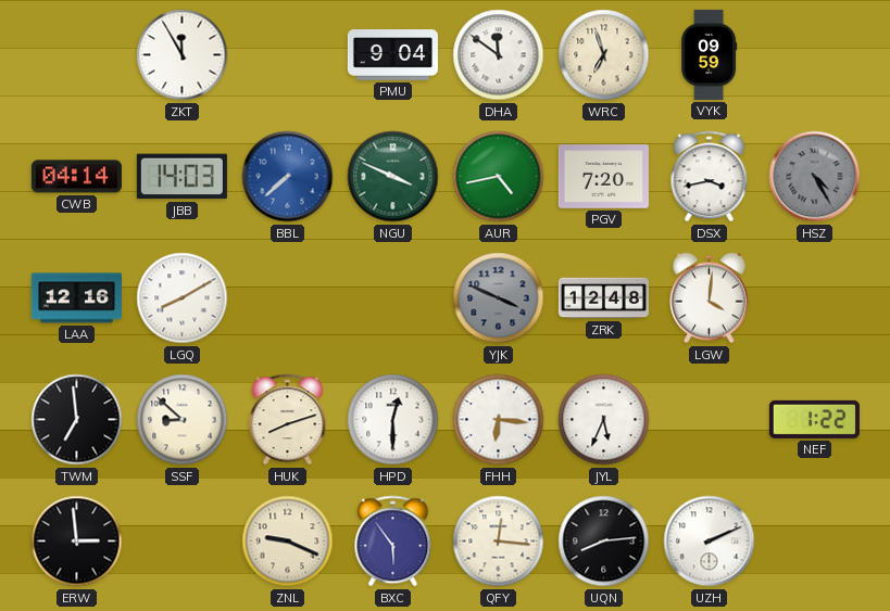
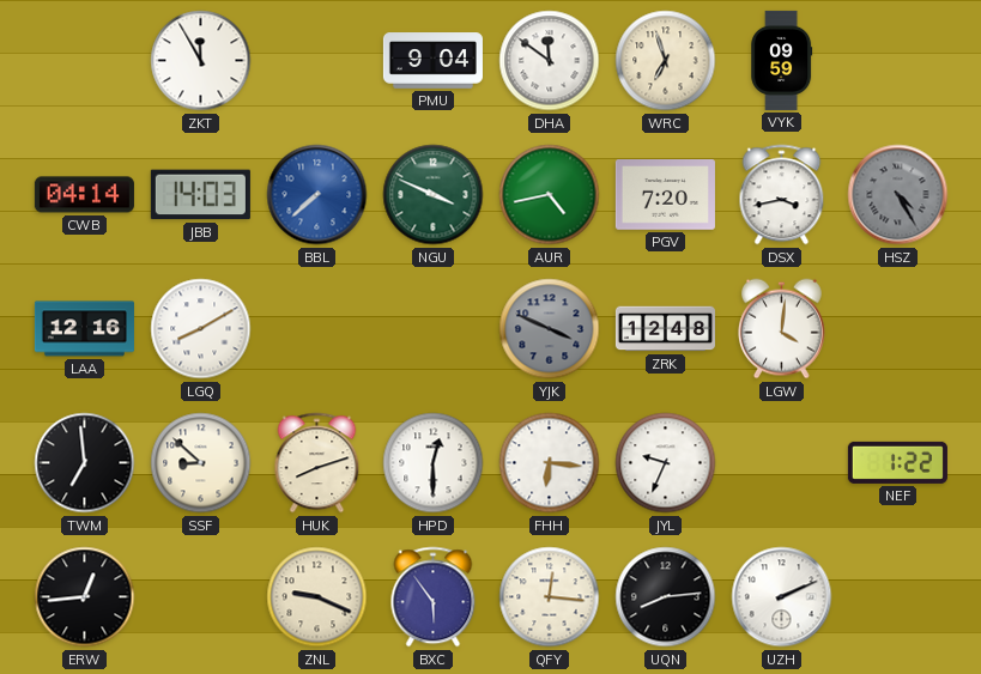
JYL: 5:34 -> 9:34 (666, 463)
ERW: 2:59 -> 12:44 (85, 597)
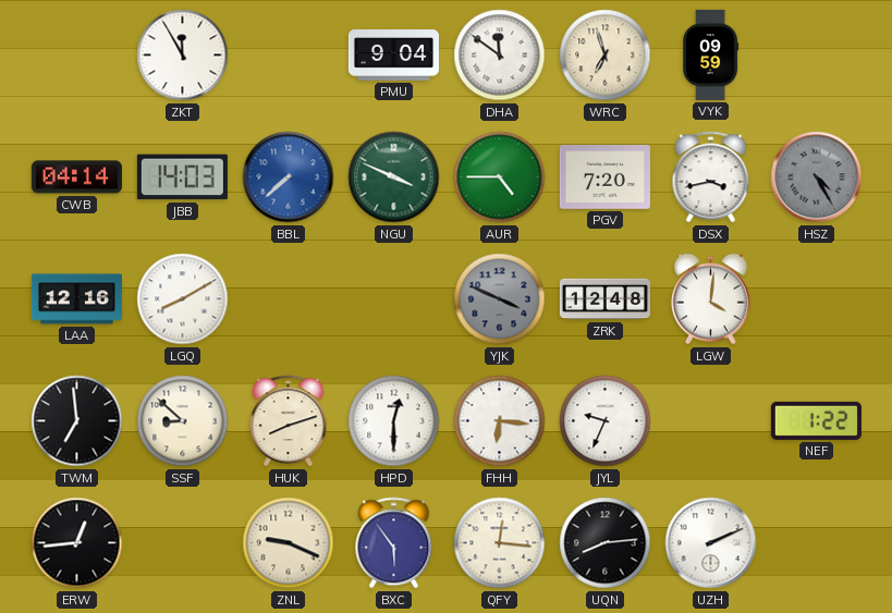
AUR: 4:43 -> 4:45 (500, 177)
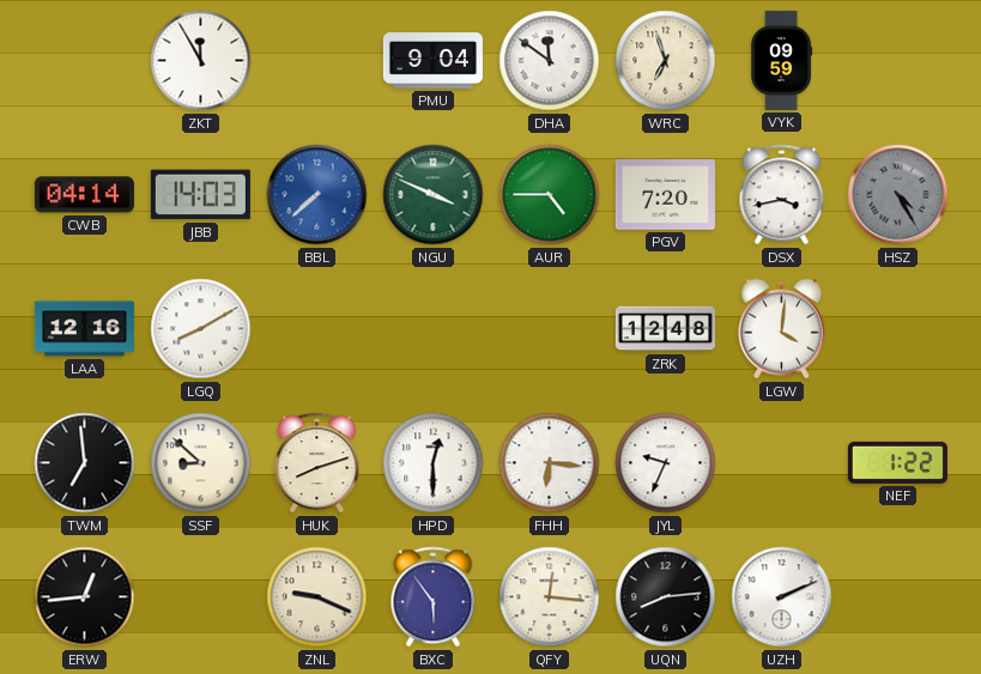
YJK: 3:49 -> none (500, 299)
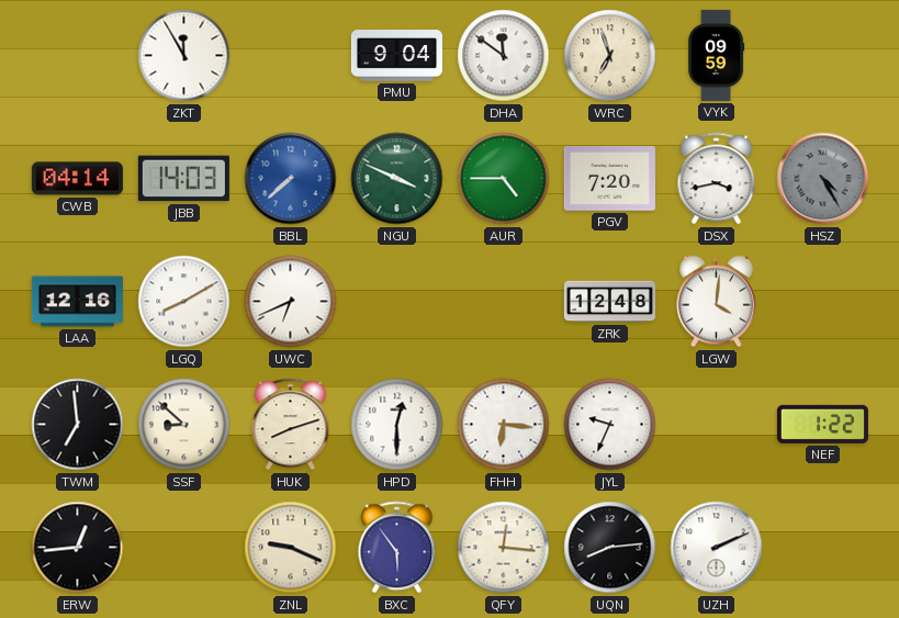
UWC: none -> 6:41 (291, 302)
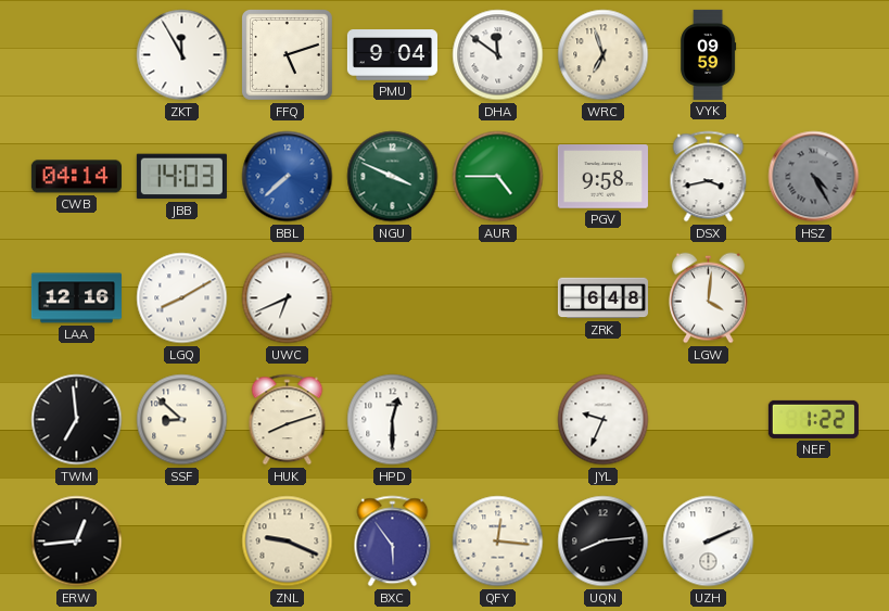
FFQ: none -> 5:12 (288, 55)
PGV: 7:20 -> 9:58 (602, 177)
ZRK: 12:48 -> 6:48 (602, 298)
FHH: 6:16 -> none (504, 425)
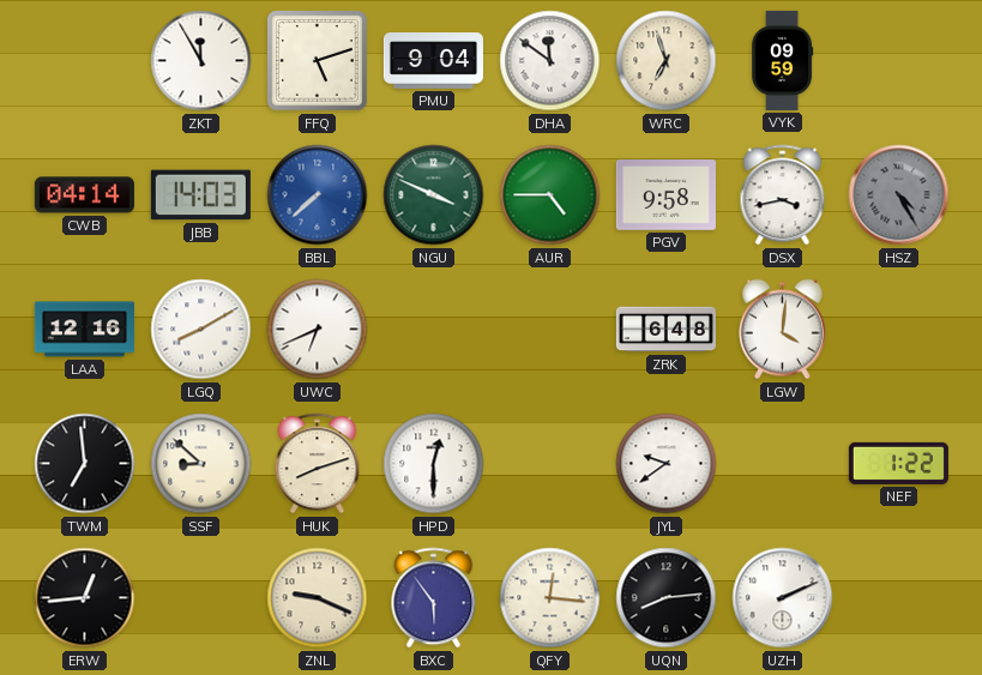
JYL: 9:34 -> 9:39 (667, 464)
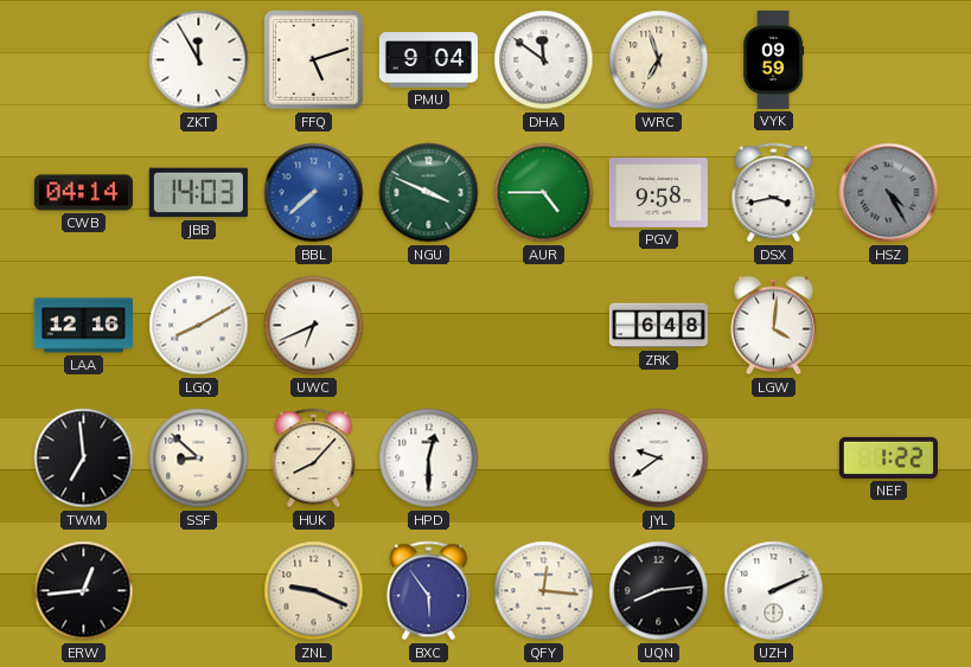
HUK: 8:12 -> 8:07 (314, 458)
